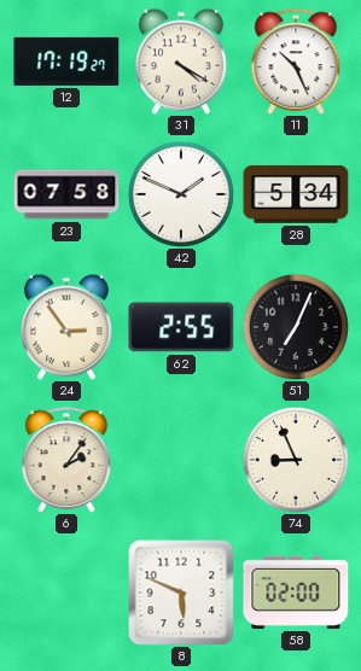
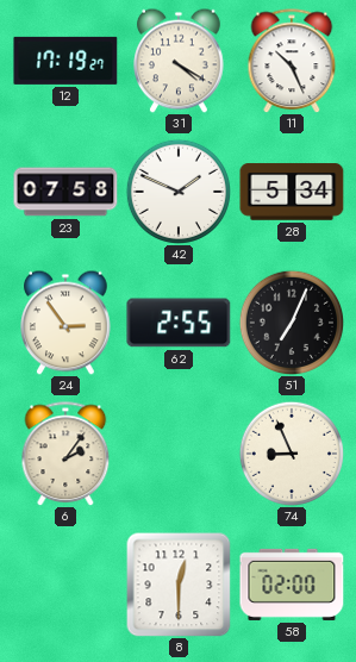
8: 5:49 -> 12:30 (179, 585)
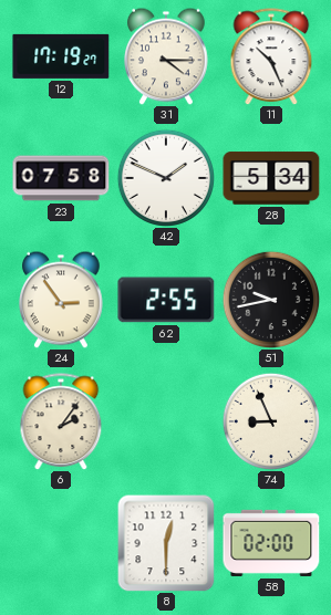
31: 4:20 -> 4:15 (167, 56)
51: 7:04 -> 9:43 (270, 299)
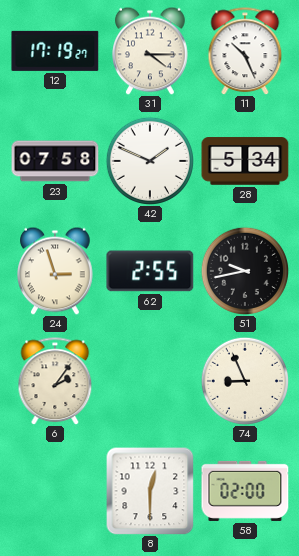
24: 2:54 -> 2:57 (56, 271)
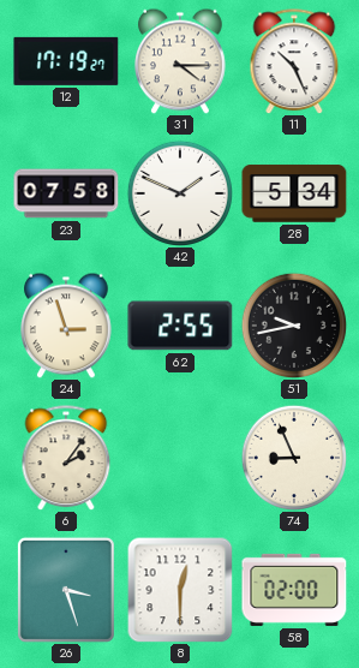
26: none -> 3:27 (66, 590)
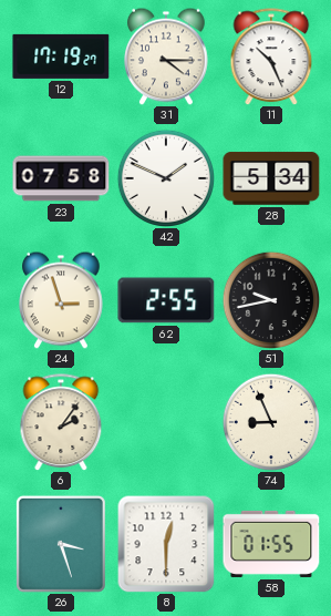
58: 02:00 -> 01:55 (271, 544)
